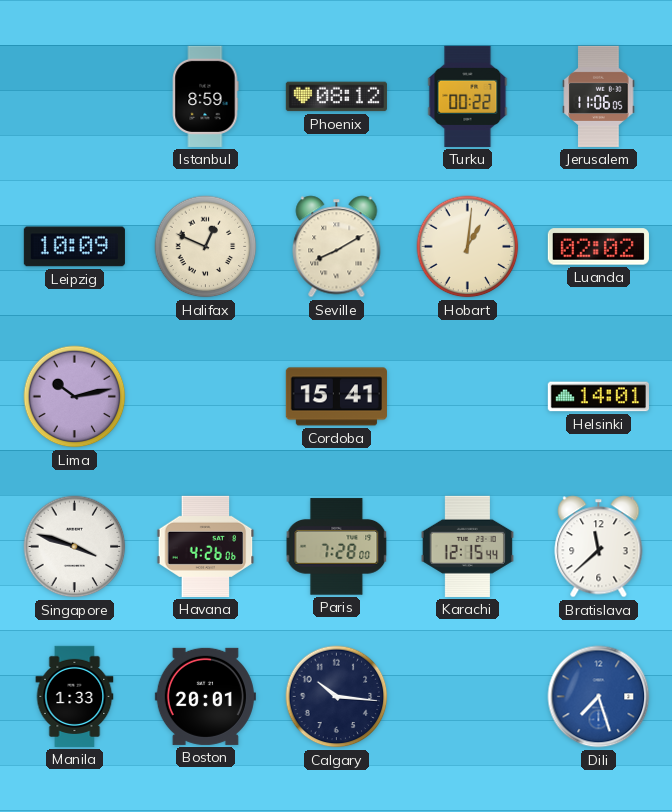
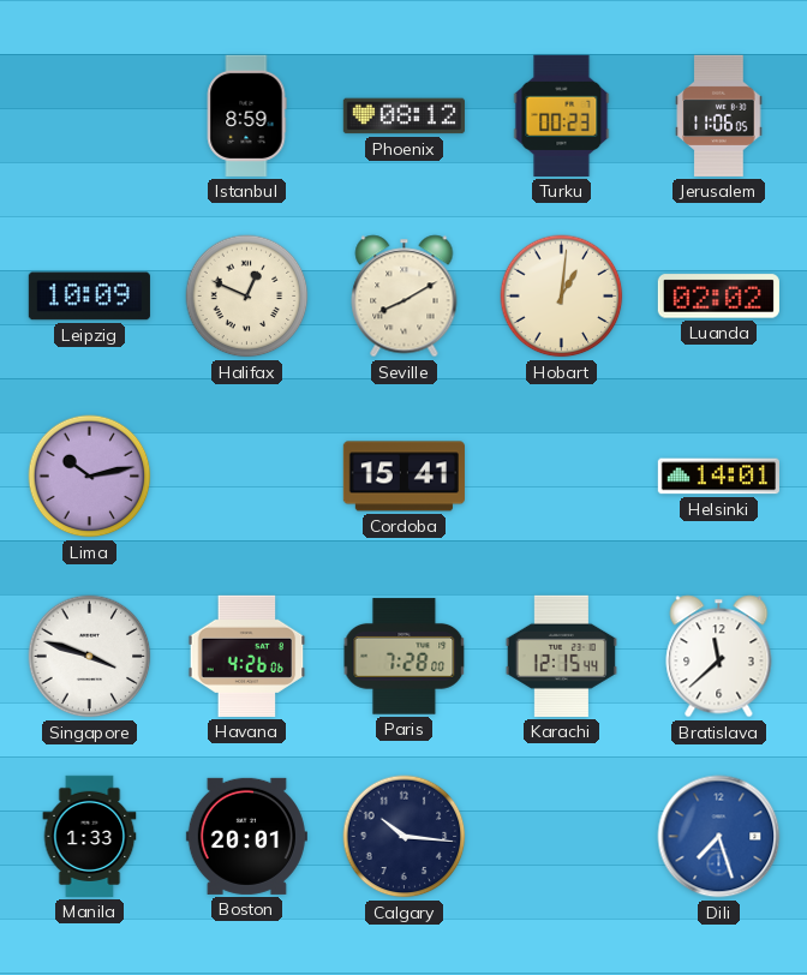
Turku: 00:22 -> 00:23 (562, 115)
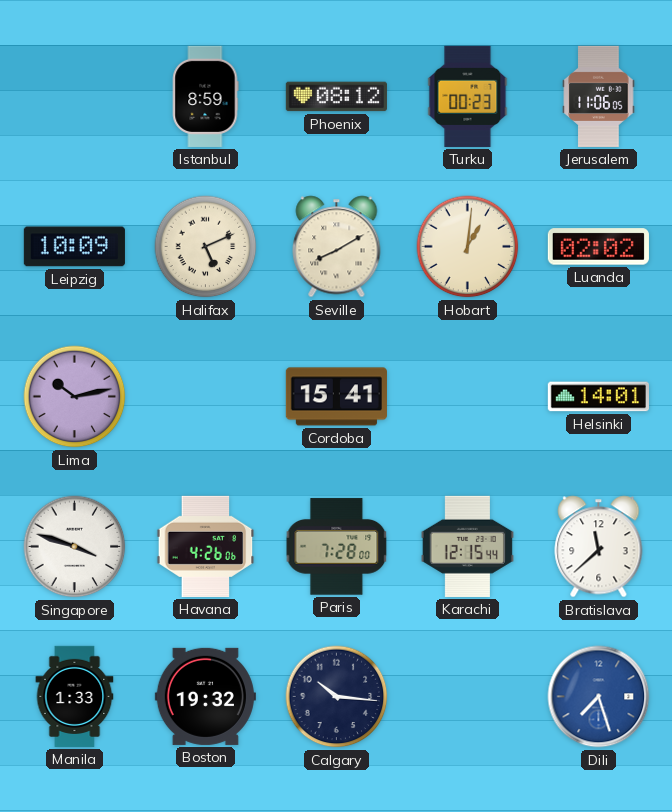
Halifax: 12:49 -> 5:11 (206, 247)
Boston: 20:01 -> 19:32 (205, 696)
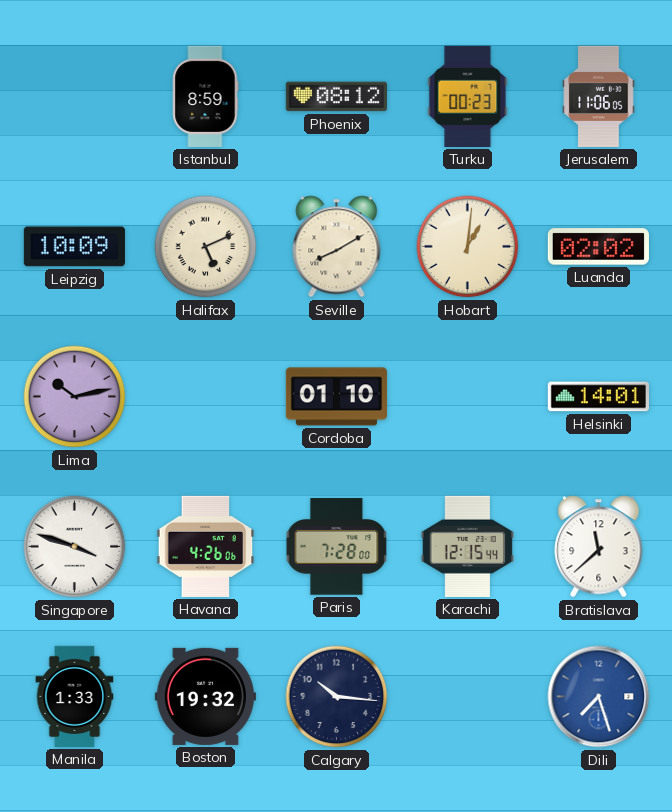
Cordoba: 15:41 -> 01:10 (336, 397)
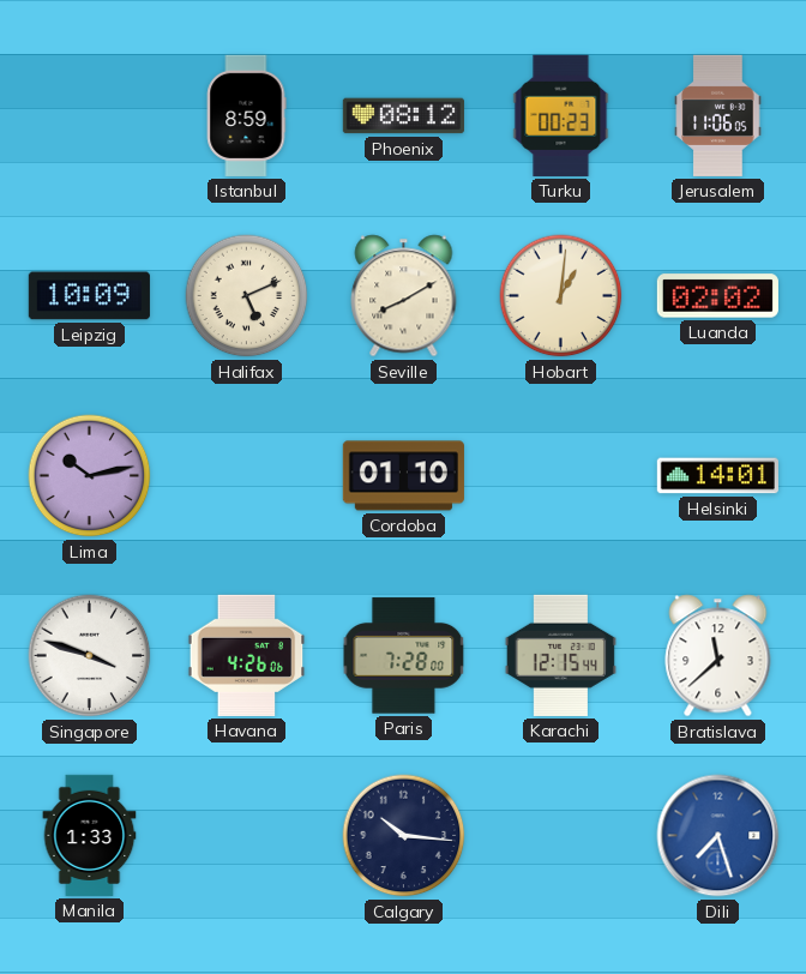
Boston: 19:32 -> none (205, 696)
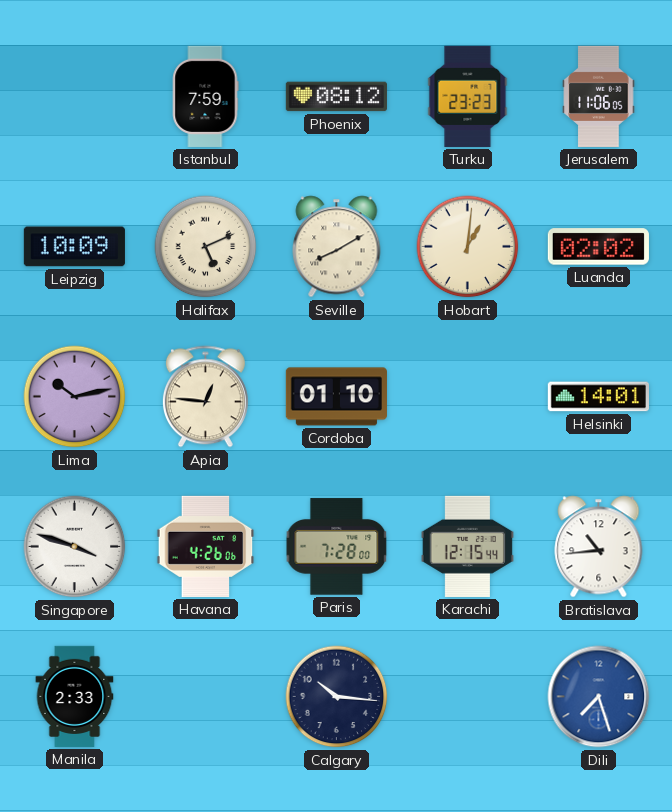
Istanbul: 8:59 -> 7:59 (205, 96)
Turku: 00:23 -> 23:23 (468, 96)
Apia: none -> 12:46 (205, 397)
Bratislava: 11:38 -> 10:44 (599, 547)
Manila: 1:33 -> 2:33 (75, 696)
